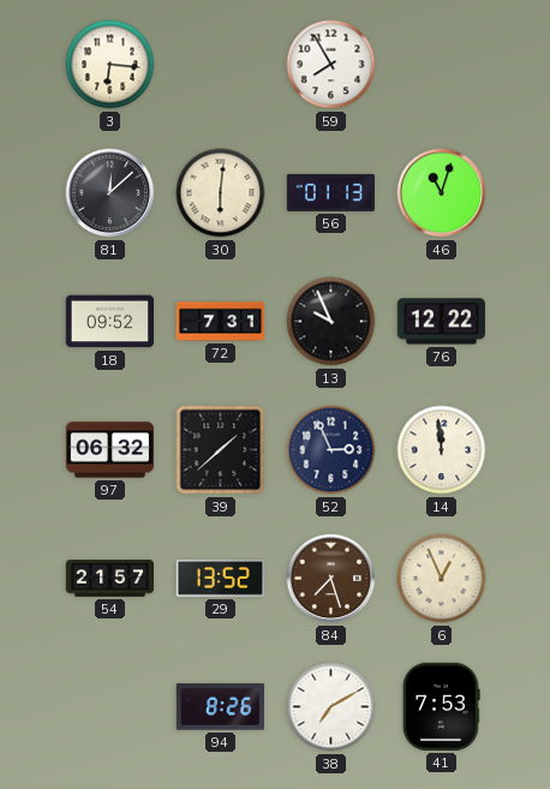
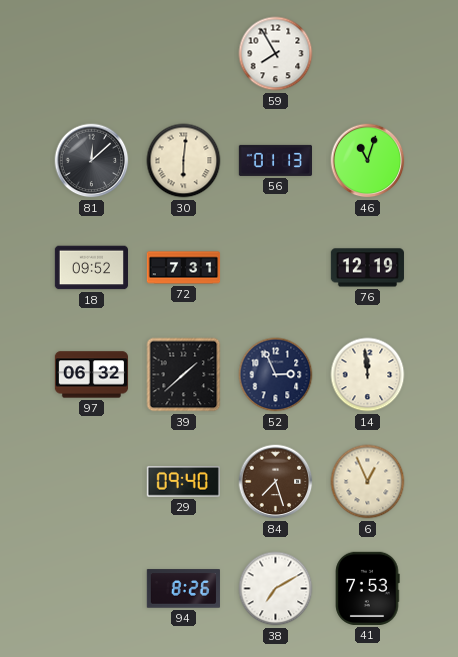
3: 6:16 -> none (110, 65)
13: 9:56 -> none (331, 322)
76: 12:22 -> 12:19 (367, 268)
54: 21:57 -> none (109, 579)
29: 13:52 -> 09:40 (183, 482)
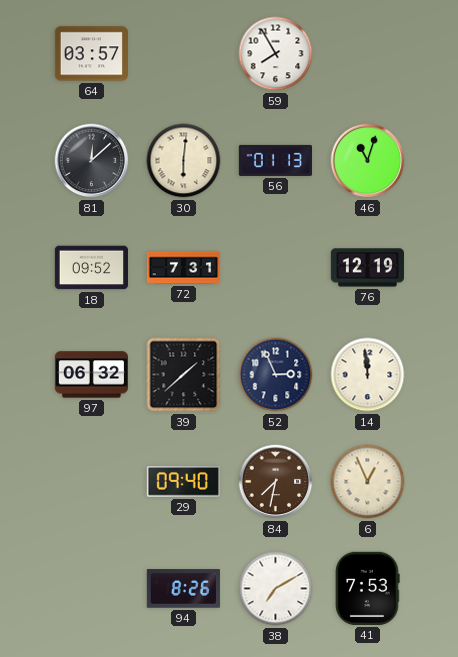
64: none -> 03:57 (91, 54)
84: 7:27 -> 7:32 (276, 482)
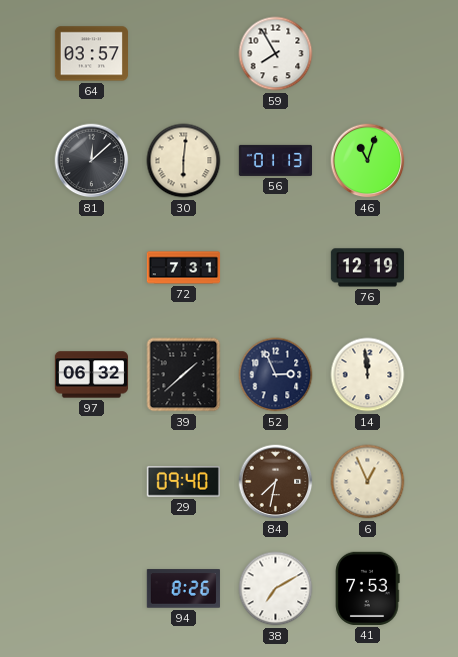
18: 09:52 -> none (91, 268)
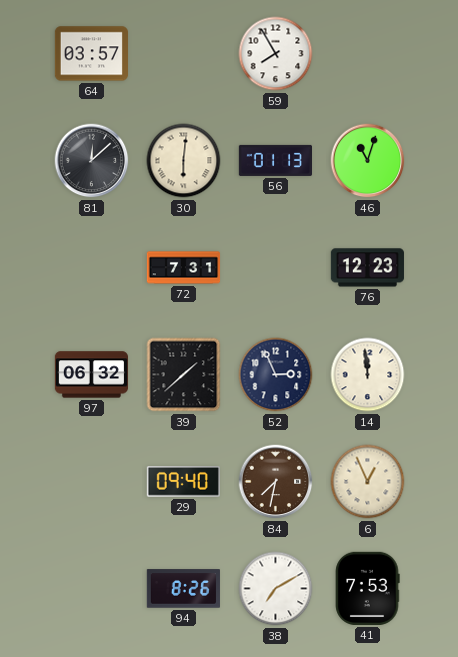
76: 12:19 -> 12:23 (367, 268)
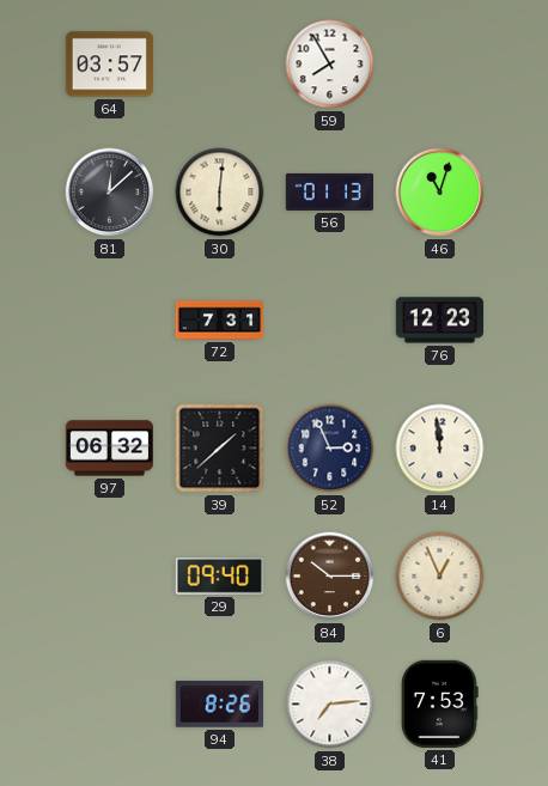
84: 7:32 -> 10:15 (330, 577)
38: 7:10 -> 7:14 (330, 705)
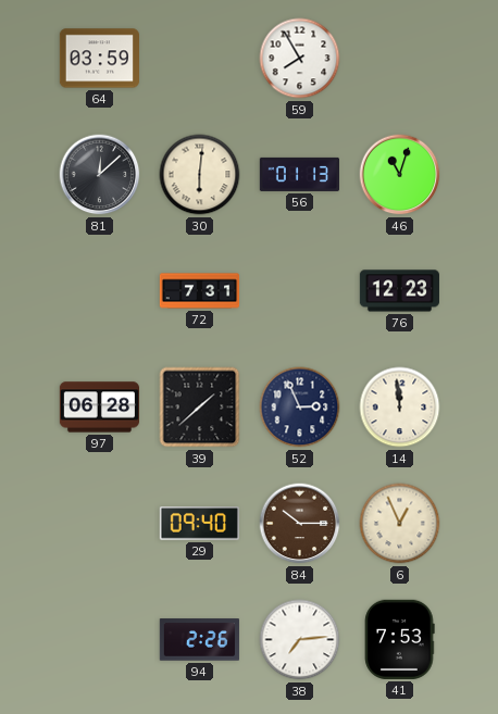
64: 03:57 -> 03:59 (99, 59)
97: 06:32 -> 06:28 (99, 408)
94: 8:26 -> 2:26 (199, 640)
